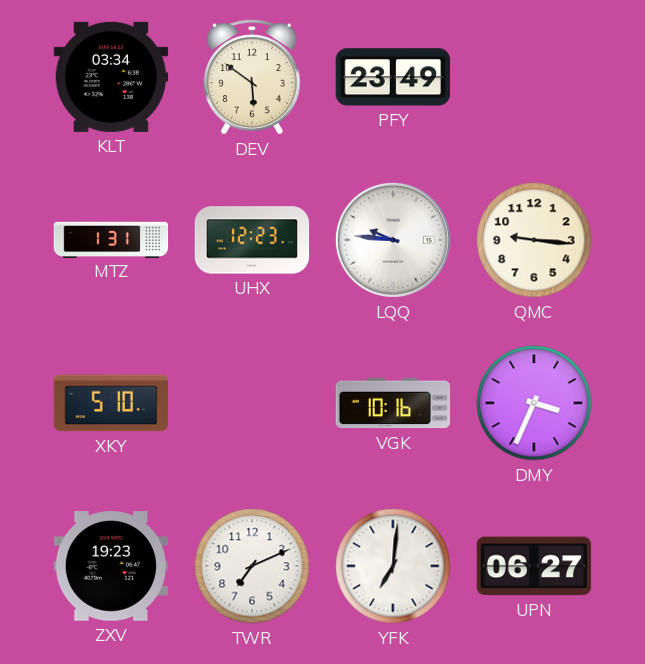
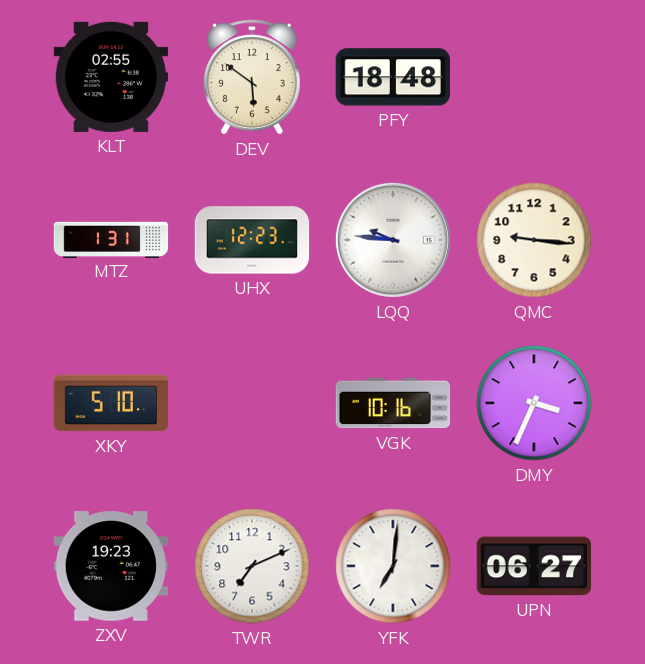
KLT: 03:34 -> 02:55 (111, 77)
PFY: 23:49 -> 18:48 (392, 77)
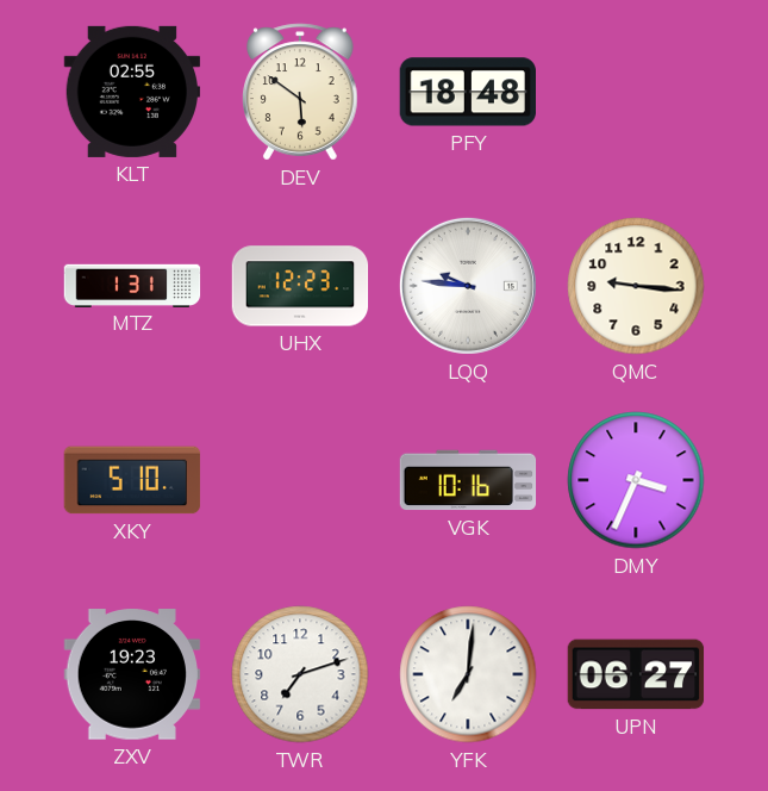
TWR: 7:11 -> 7:12 (300, 674)
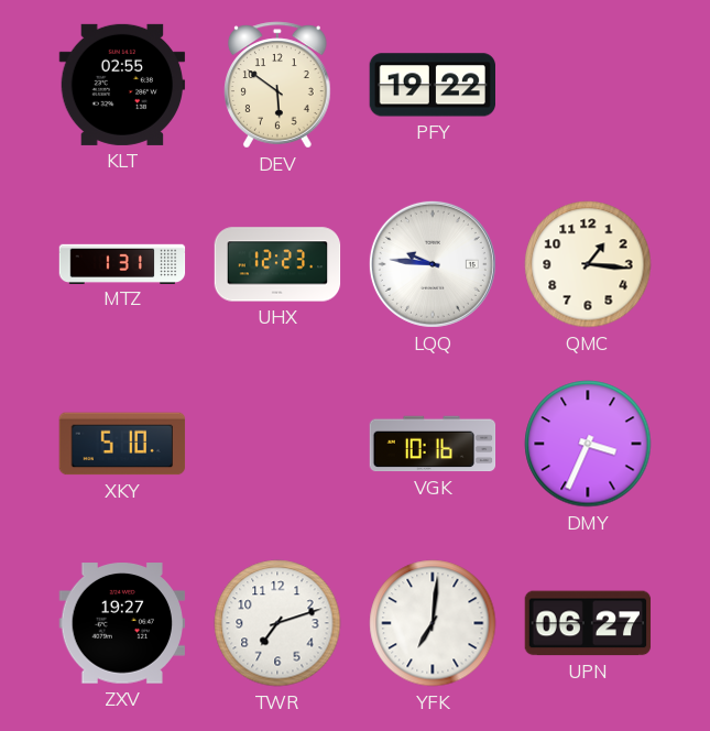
PFY: 18:48 -> 19:22 (432, 85)
QMC: 9:16 -> 1:16 (588, 264)
ZXV: 19:23 -> 19:27 (121, 623)
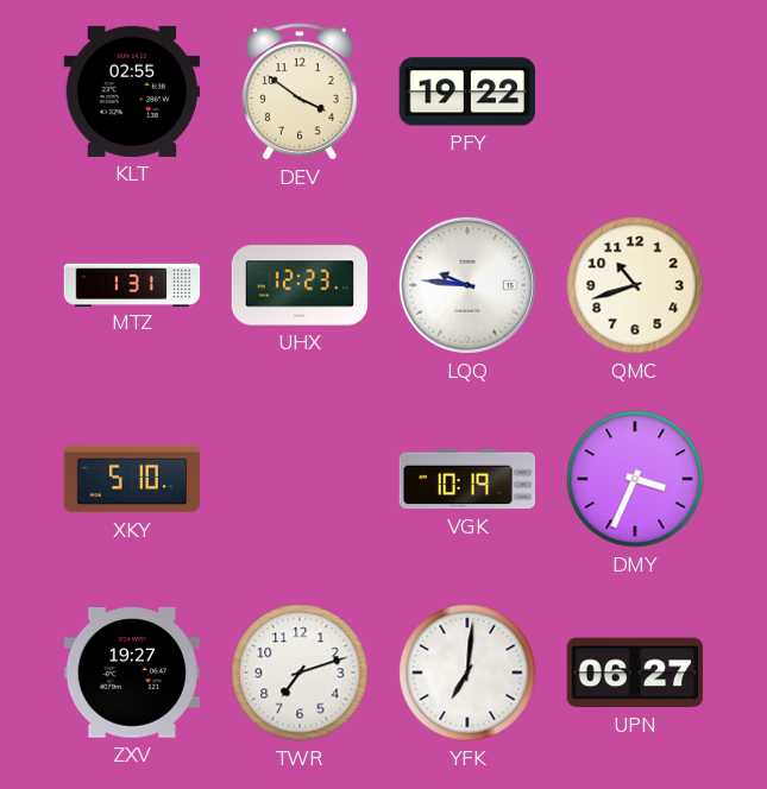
DEV: 5:51 -> 3:51 (301, 91)
QMC: 1:16 -> 10:42 (635, 285)
VGK: 10:16 -> 10:19 (467, 479)
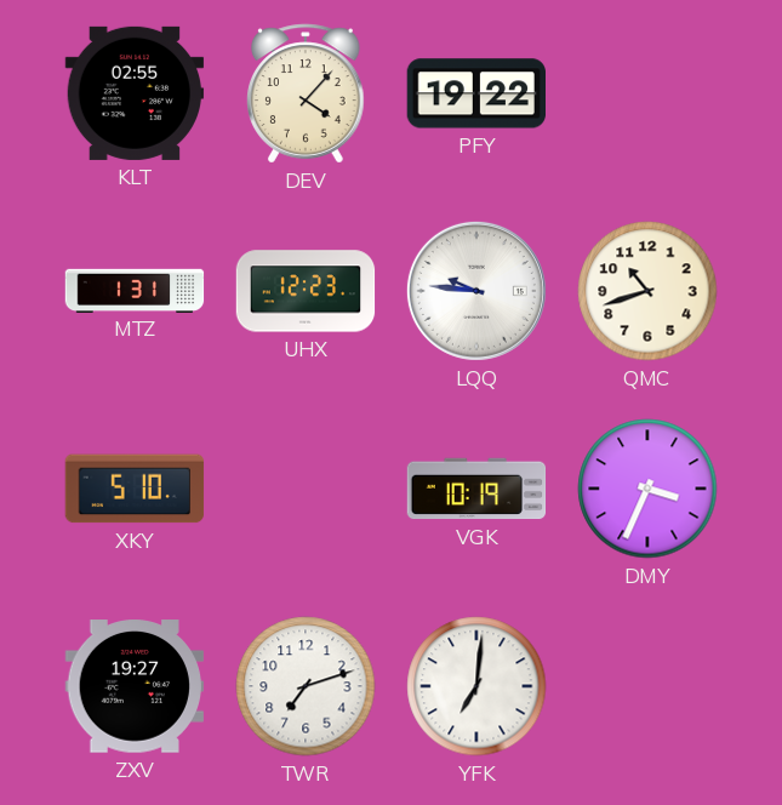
DEV: 3:51 -> 4:07 (307, 93)
UPN: 06:27 -> none (635, 673)
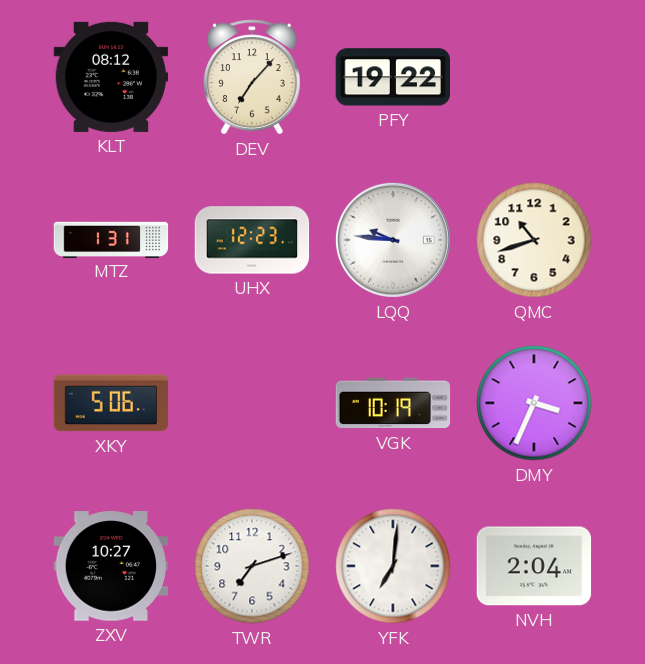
KLT: 02:55 -> 08:12 (111, 77)
DEV: 4:07 -> 7:07 (253, 77)
XKY: 5:10 -> 5:06 (111, 403)
ZXV: 19:27 -> 10:27 (110, 566)
NVH: none -> 2:04 (534, 566)
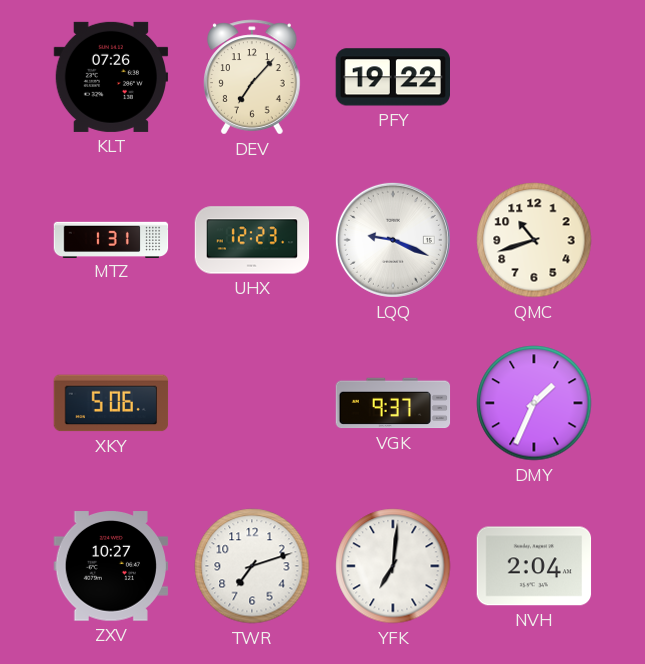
KLT: 08:12 -> 07:26 (111, 77)
LQQ: 9:46 -> 9:19 (393, 240)
VGK: 10:19 -> 9:37 (393, 403)
DMY: 3:34 -> 1:34 (534, 403)
